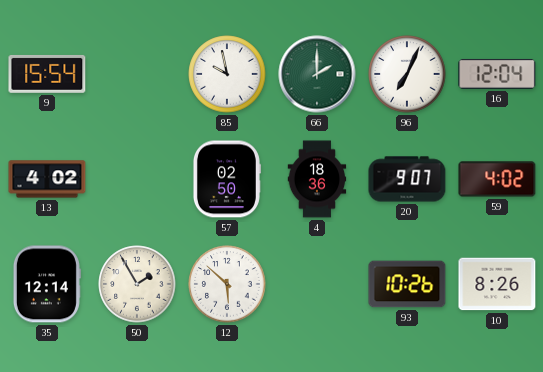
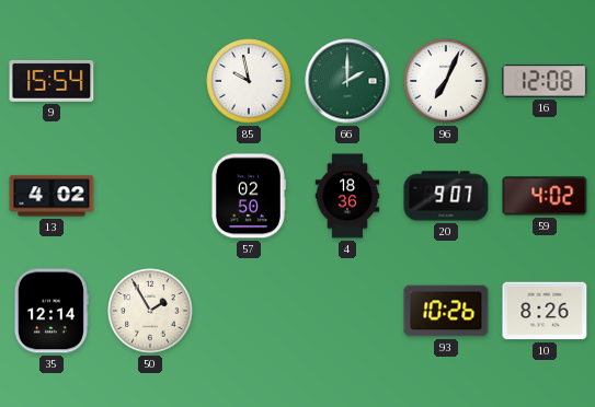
16: 12:04 -> 12:08 (545, 81)
12: 5:52 -> none (227, 284)
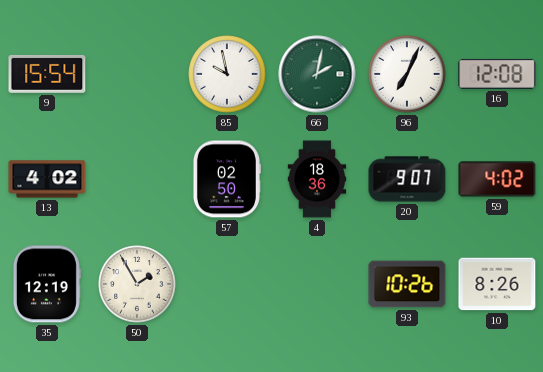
66: 2:00 -> 2:02 (317, 74)
35: 12:14 -> 12:19 (47, 284)
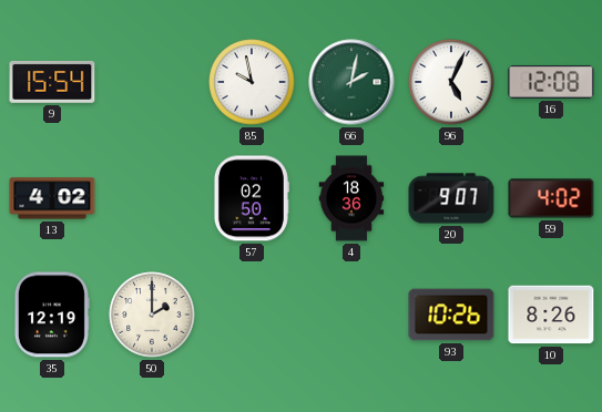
96: 7:04 -> 5:04 (451, 82)
50: 1:55 -> 2:00 (152, 315)
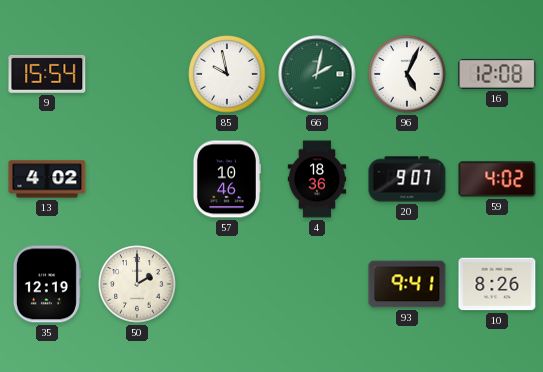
57: 02:50 -> 10:46 (226, 179)
93: 10:26 -> 9:41 (407, 284)
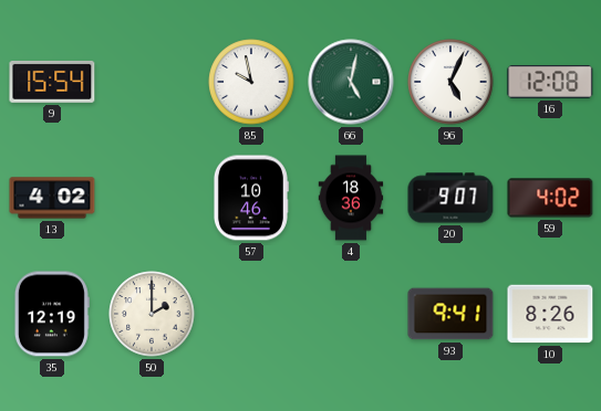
66: 2:02 -> 5:02 (351, 82)
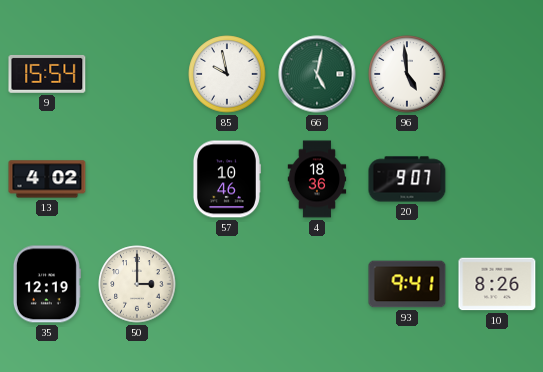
96: 5:04 -> 4:59 (407, 74)
16: 12:08 -> none (550, 82)
59: 4:02 -> none (550, 198)
50: 2:00 -> 3:00 (137, 284)
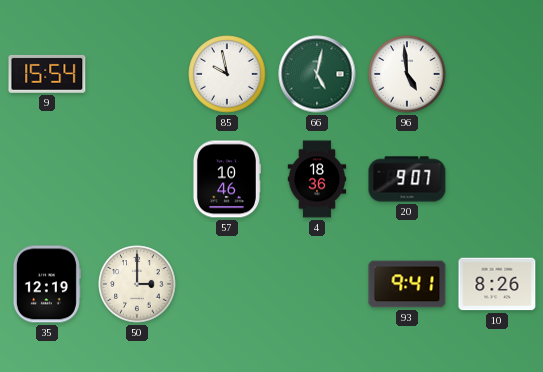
13: 4:02 -> none (47, 179)
